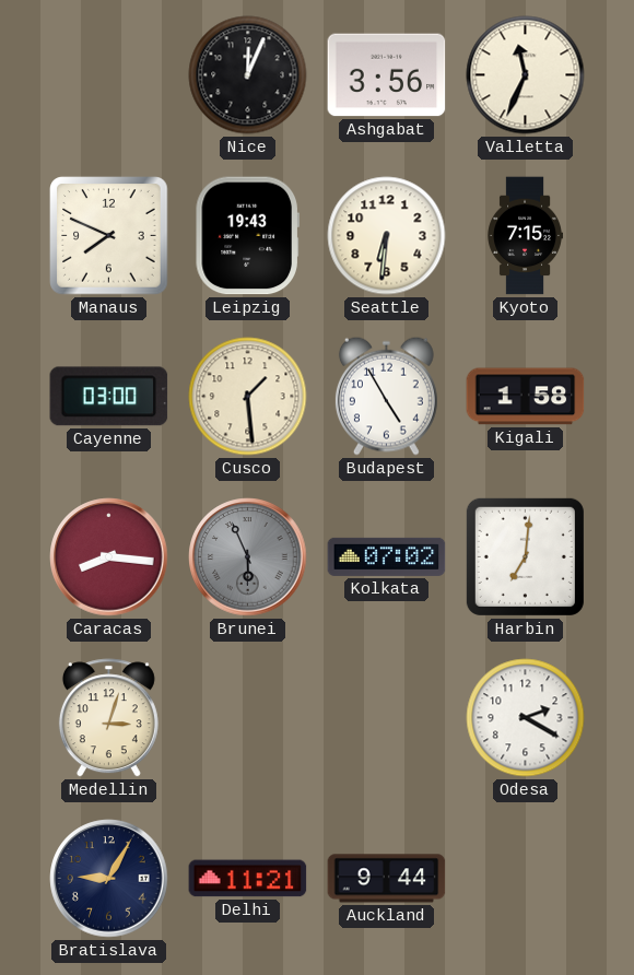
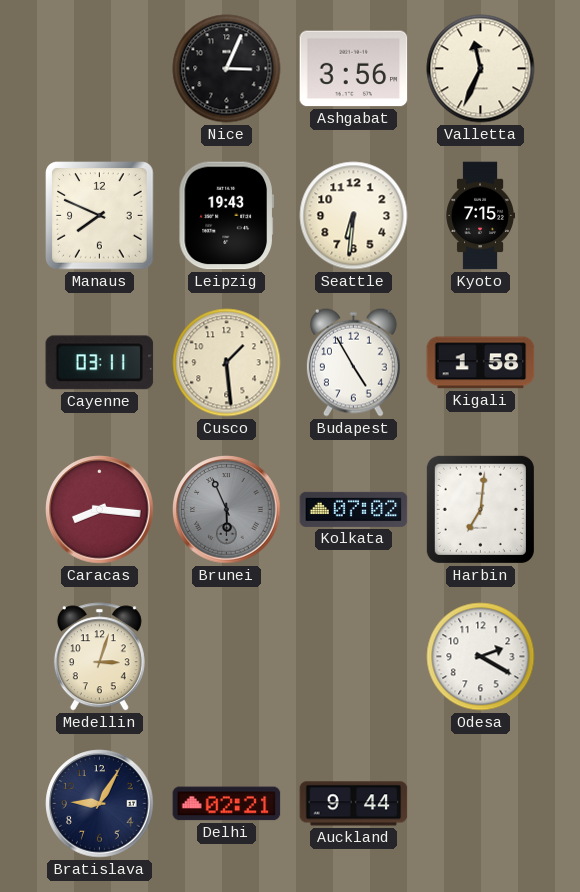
Nice: 12:04 -> 3:04 (227, 69)
Cayenne: 03:00 -> 03:11 (100, 363)
Delhi: 11:21 -> 02:21 (227, 804)
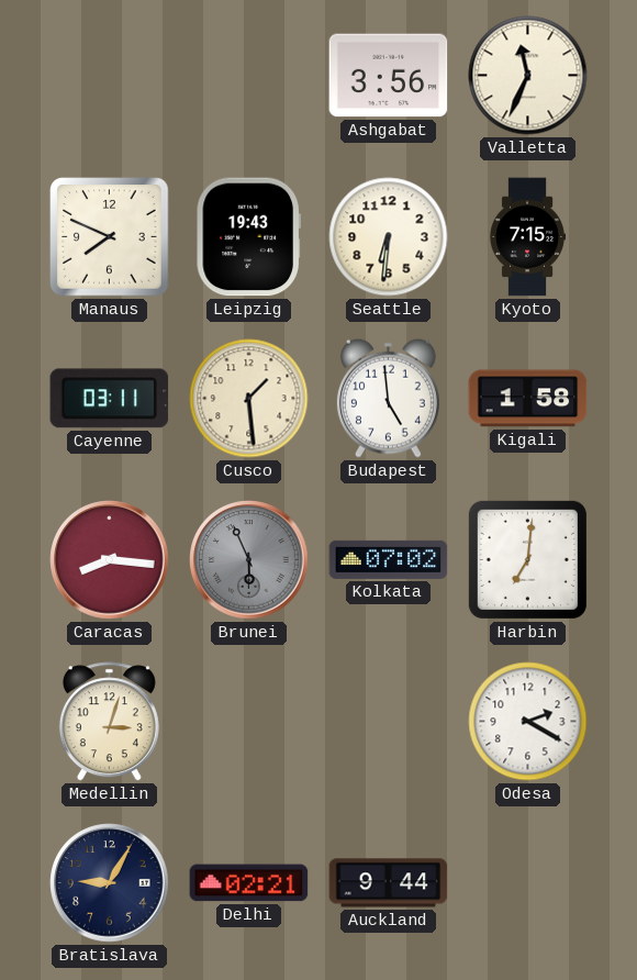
Nice: 3:04 -> none (227, 69)
Budapest: 4:55 -> 4:59 (388, 398)
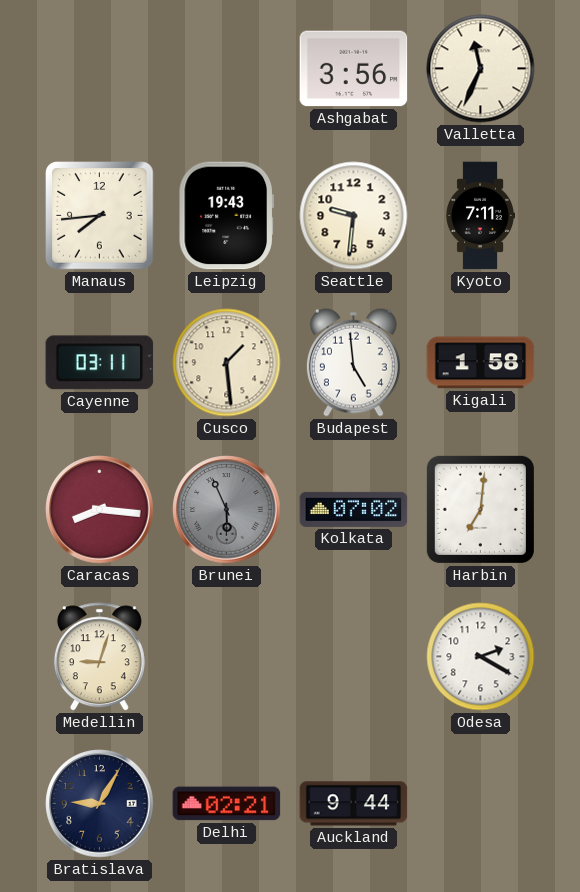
Manaus: 7:49 -> 7:44 (100, 216)
Seattle: 6:31 -> 9:31 (354, 216)
Kyoto: 7:15 -> 7:11 (480, 216)
Medellin: 3:03 -> 9:03 (99, 657)
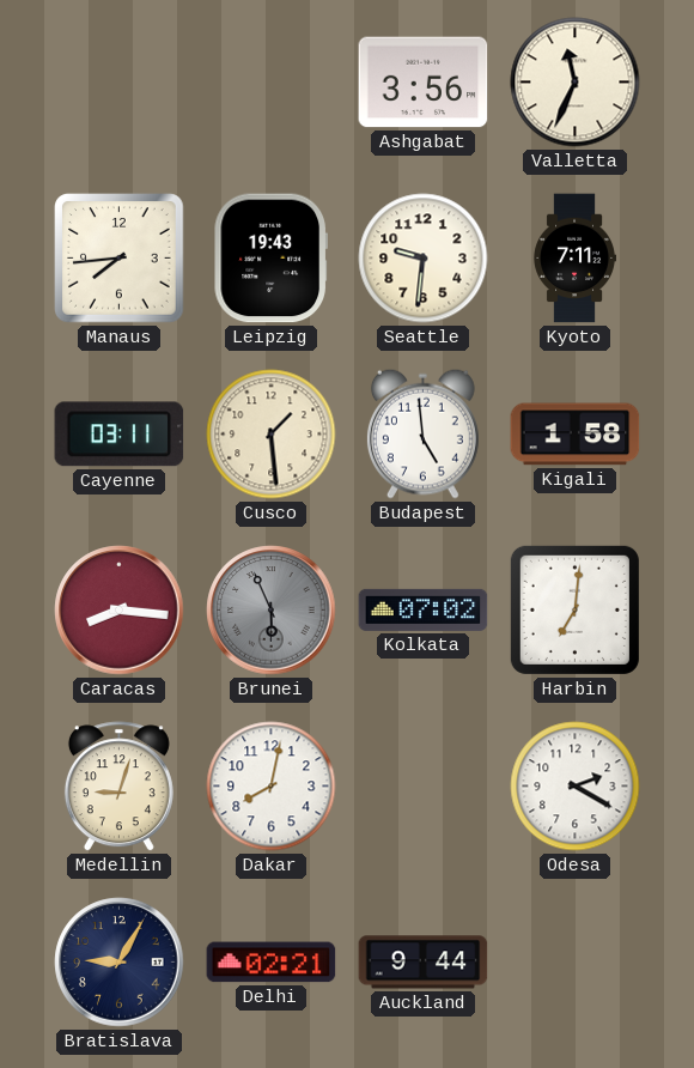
Dakar: none -> 8:02 (272, 787)
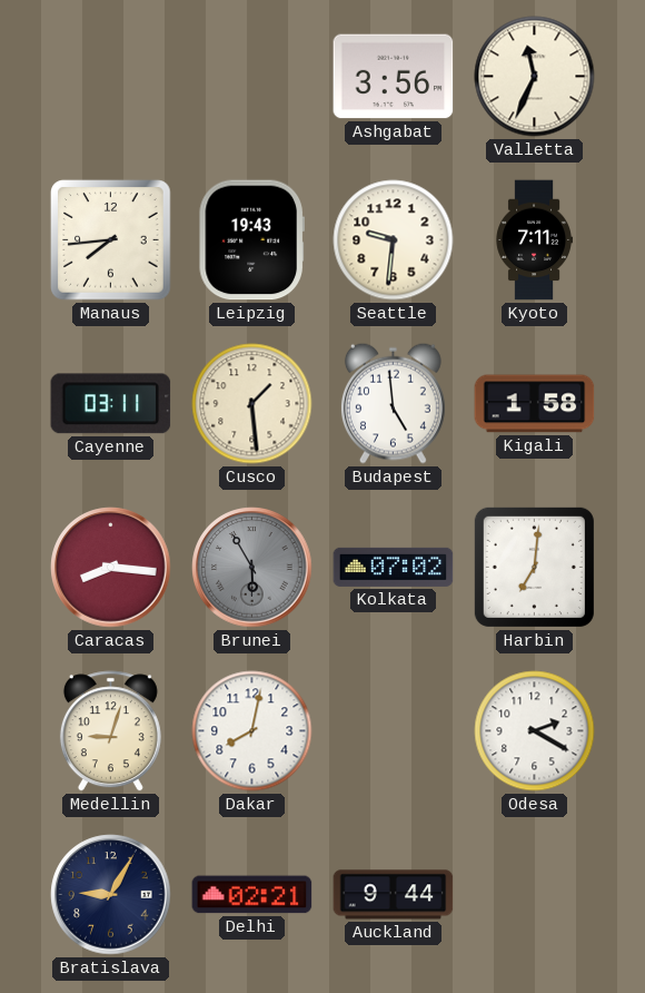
Brunei: 5:56 -> 5:55 (252, 568)
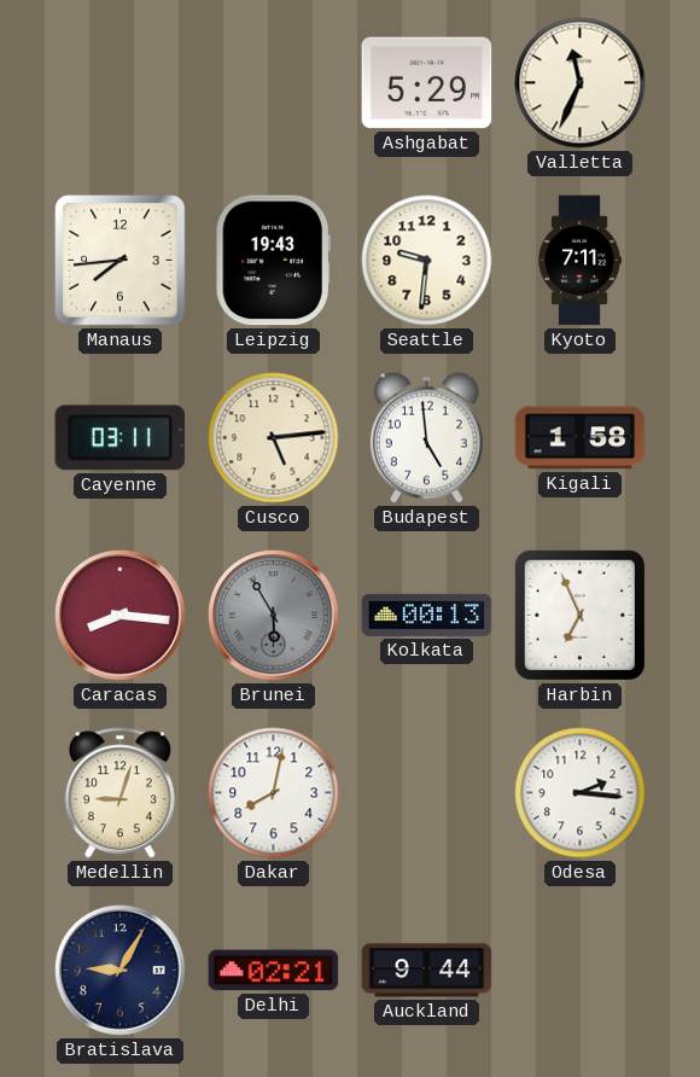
Ashgabat: 3:56 -> 5:29 (427, 83)
Cusco: 1:29 -> 5:14 (274, 438)
Kolkata: 07:02 -> 00:13 (427, 615)
Harbin: 7:01 -> 6:56 (579, 615)
Odesa: 2:20 -> 2:16 (581, 793)
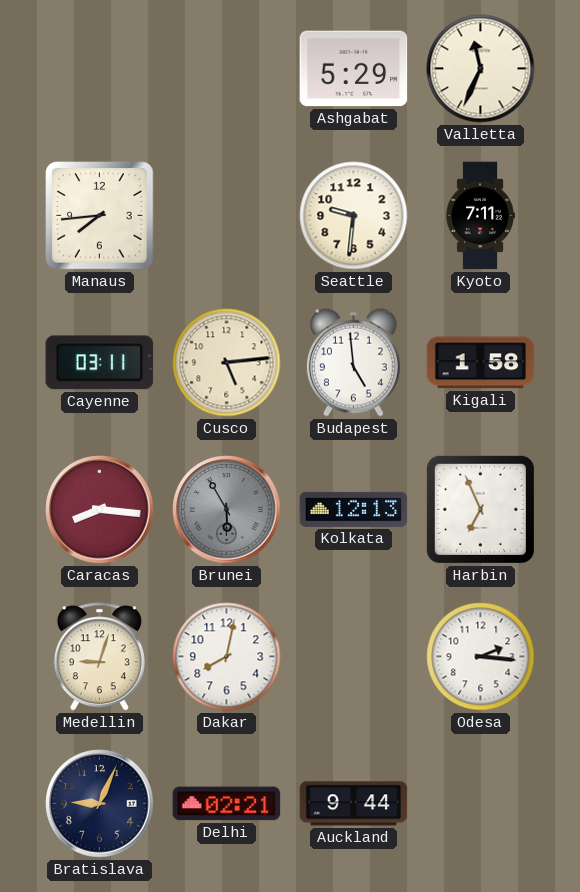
Leipzig: 19:43 -> none (273, 261)
Kolkata: 00:13 -> 12:13 (354, 509)
Bratislava: 9:05 -> 9:04 (100, 804)
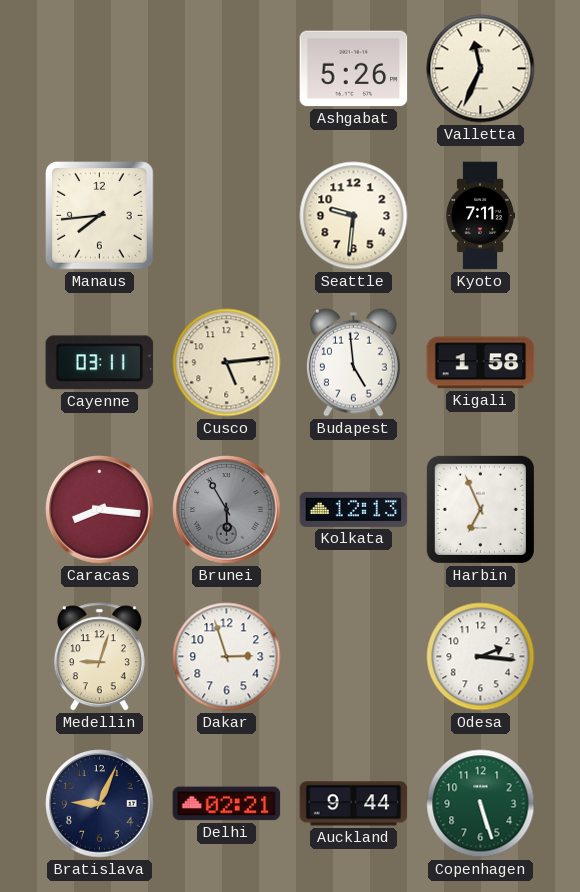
Ashgabat: 5:29 -> 5:26 (354, 69)
Dakar: 8:02 -> 2:57 (227, 657)
Copenhagen: none -> 5:27 (481, 804)
